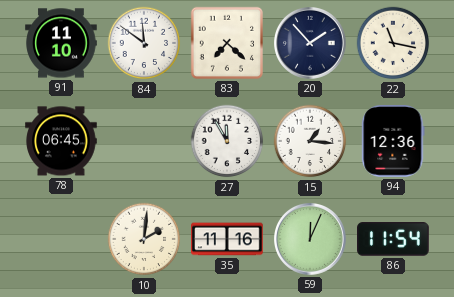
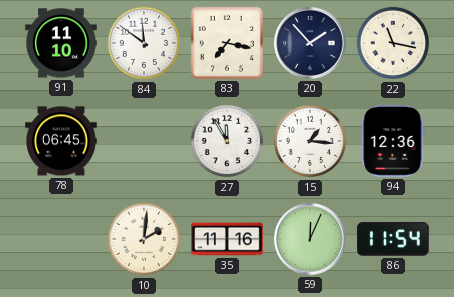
83: 7:22 -> 7:17 (227, 43)
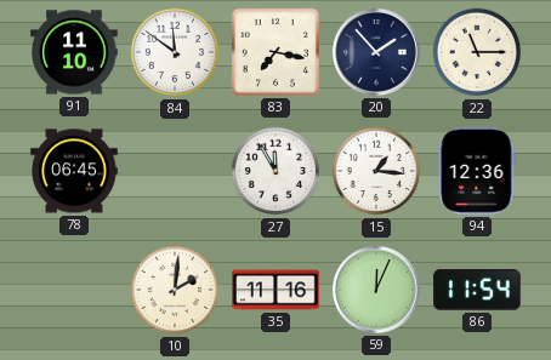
22: 11:17 -> 11:15 (477, 52)
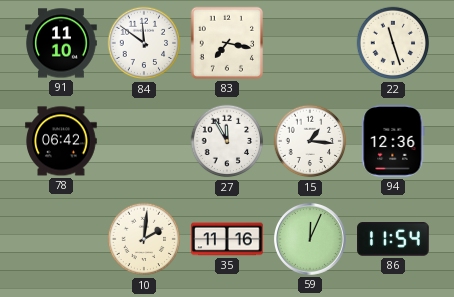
20: 1:53 -> none (377, 53)
22: 11:15 -> 11:27 (393, 43)
78: 06:45 -> 06:42 (61, 141)
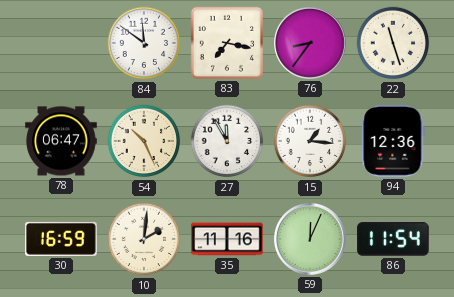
91: 11:10 -> none (61, 43)
76: none -> 8:36 (311, 44)
78: 06:42 -> 06:47 (61, 141)
54: none -> 10:26 (144, 141)
30: none -> 16:59 (62, 239)
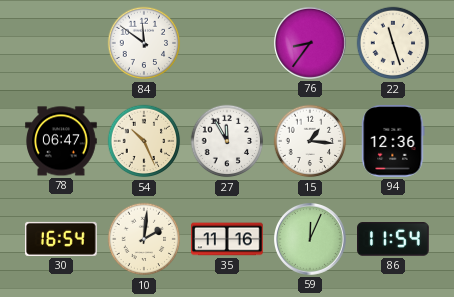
83: 7:17 -> none (227, 43)
30: 16:59 -> 16:54 (62, 239)
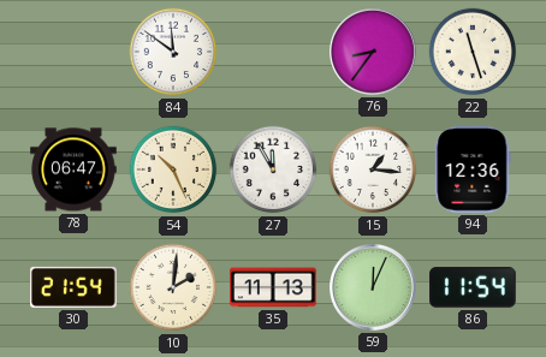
30: 16:54 -> 21:54 (75, 287)
35: 11:16 -> 11:13 (273, 287)
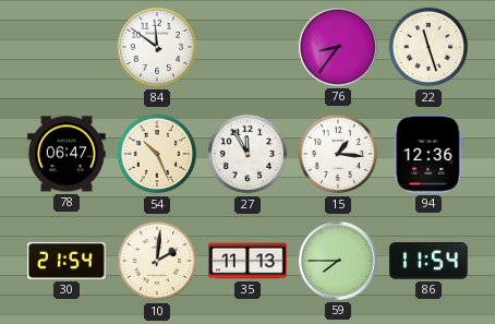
59: 12:04 -> 7:45 (339, 262)
